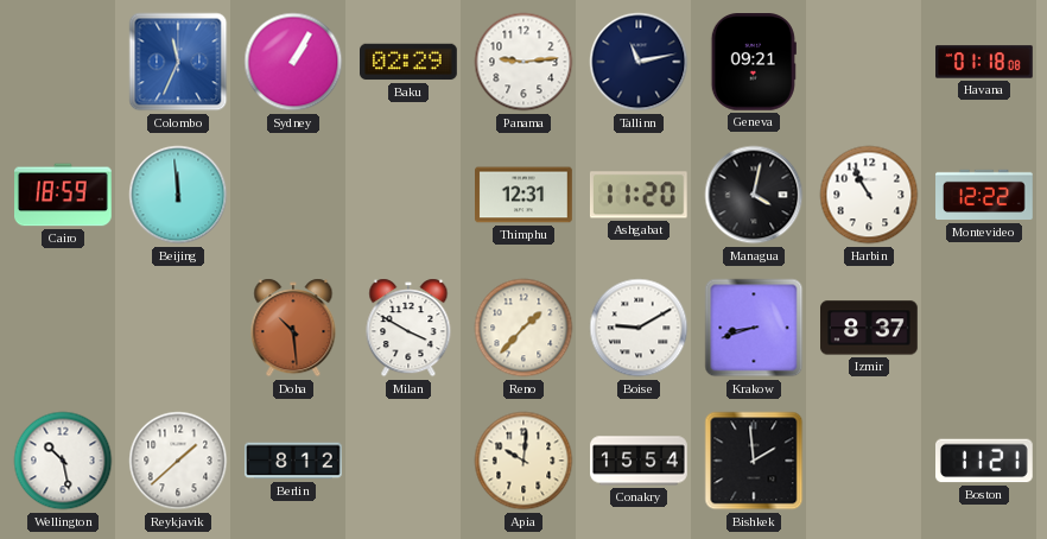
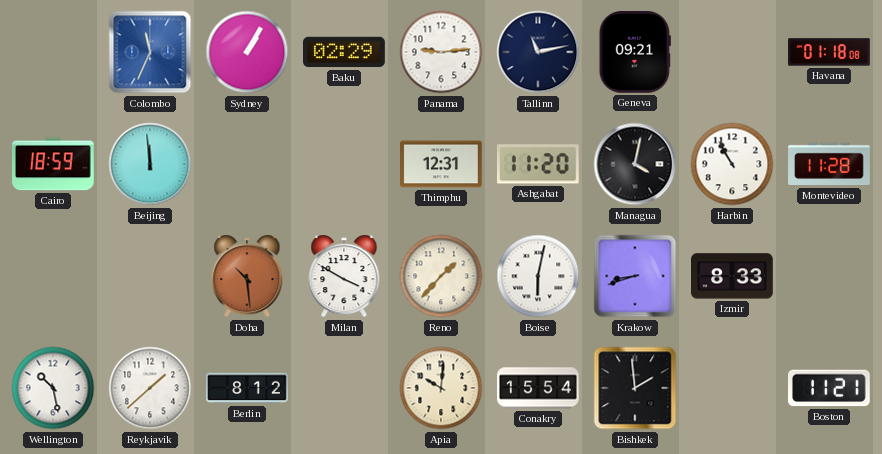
Montevideo: 12:22 -> 11:28 (829, 164)
Boise: 9:10 -> 6:02 (538, 276)
Izmir: 8:37 -> 8:33 (733, 276)
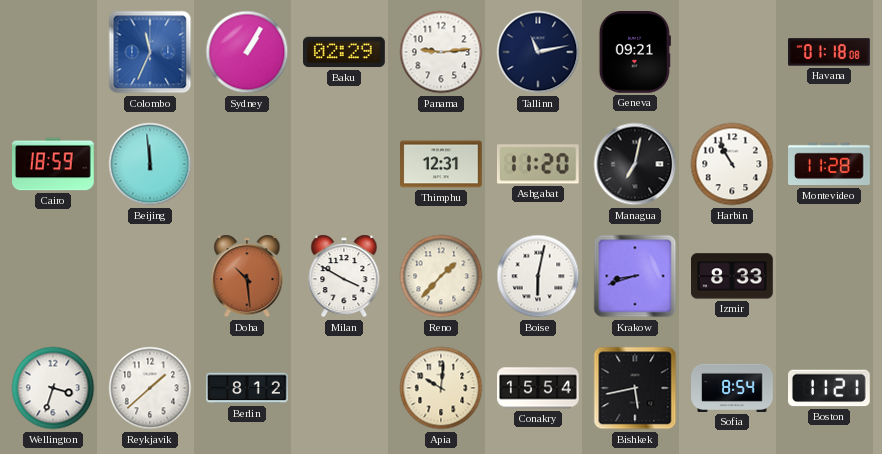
Managua: 4:02 -> 7:02 (635, 164)
Wellington: 10:28 -> 3:33 (53, 388)
Bishkek: 1:59 -> 5:43 (635, 388)
Sofia: none -> 8:54 (732, 388)
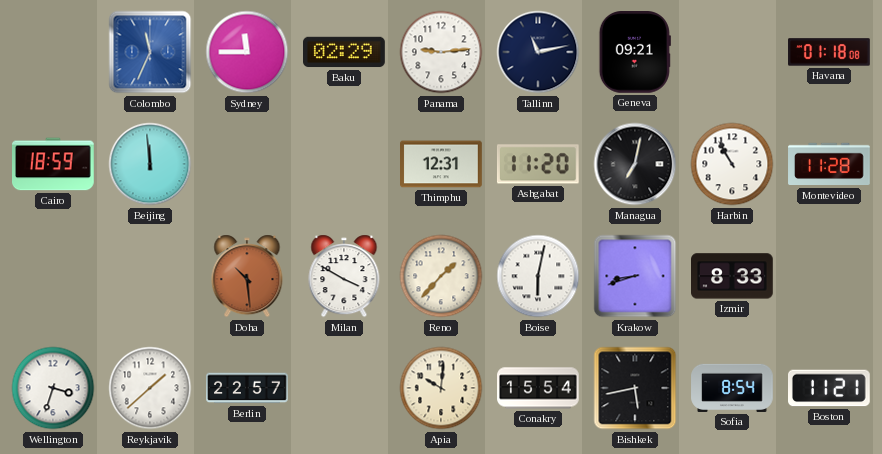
Sydney: 1:05 -> 11:45 (247, 52)
Berlin: 8:12 -> 22:57 (247, 388)
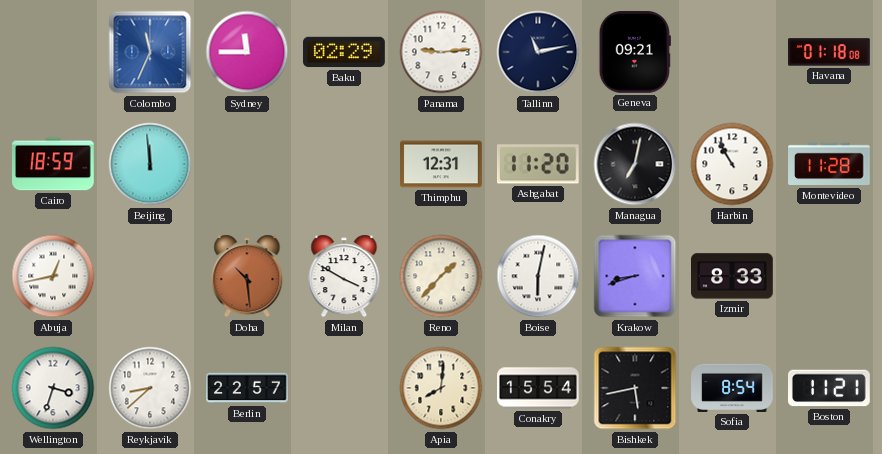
Abuja: none -> 12:43 (53, 276)
Reykjavik: 1:38 -> 8:38 (150, 388)
Apia: 10:01 -> 8:01 (441, 388)
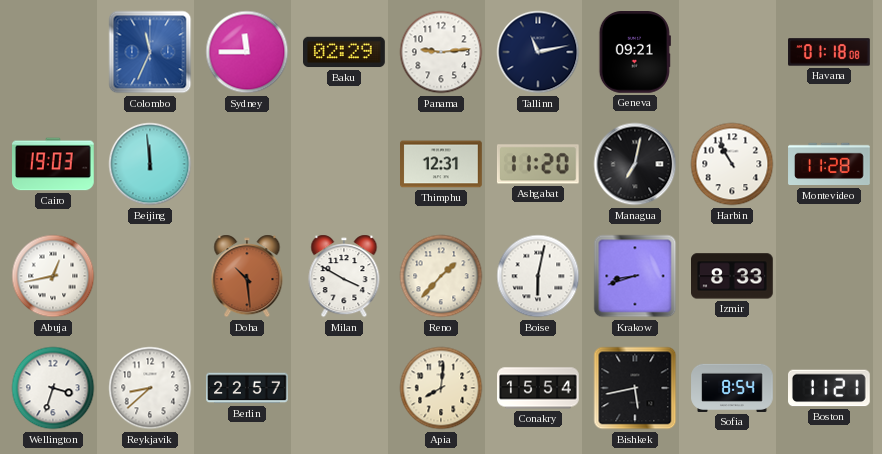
Cairo: 18:59 -> 19:03 (54, 164)
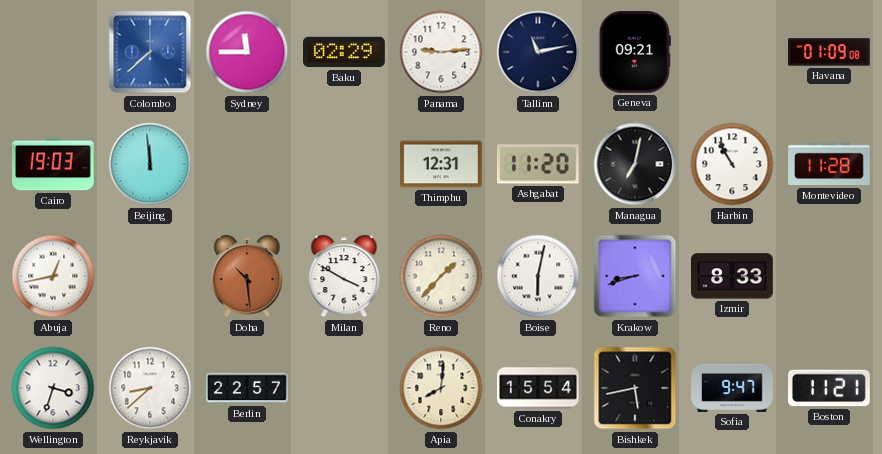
Colombo: 11:34 -> 7:38 (150, 52)
Havana: 01:18 -> 01:09 (829, 52)
Sofia: 8:54 -> 9:47 (732, 388)
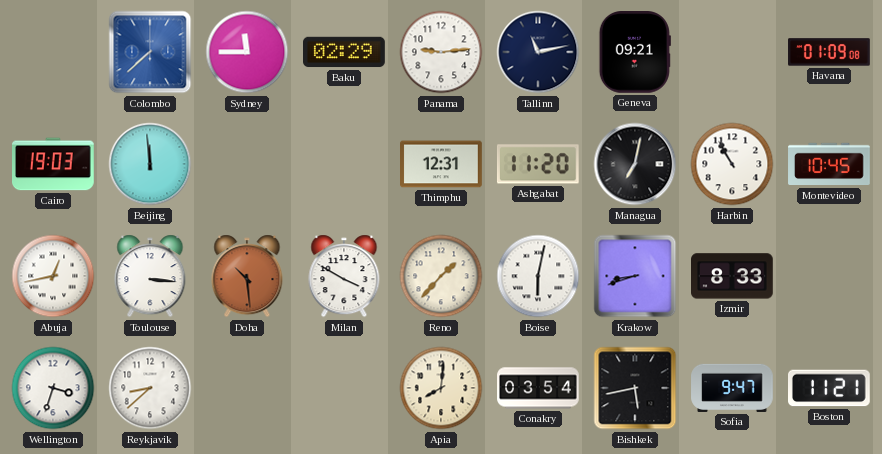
Montevideo: 11:28 -> 10:45 (829, 164)
Toulouse: none -> 3:16 (150, 276)
Berlin: 22:57 -> none (247, 388)
Conakry: 15:54 -> 03:54 (538, 388)
